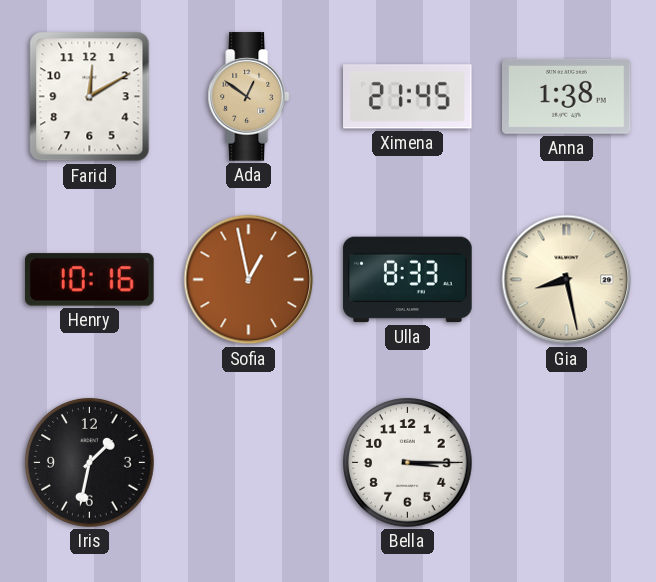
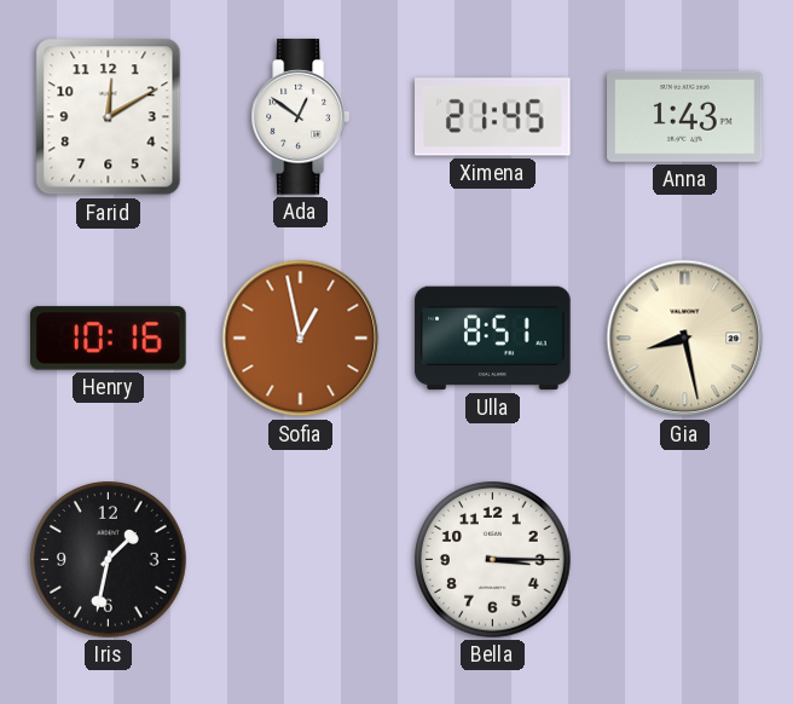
Ada dial: champagne -> white (300, 117)
Anna: 1:38 -> 1:43 (685, 116)
Ulla: 8:33 -> 8:51 (493, 339)
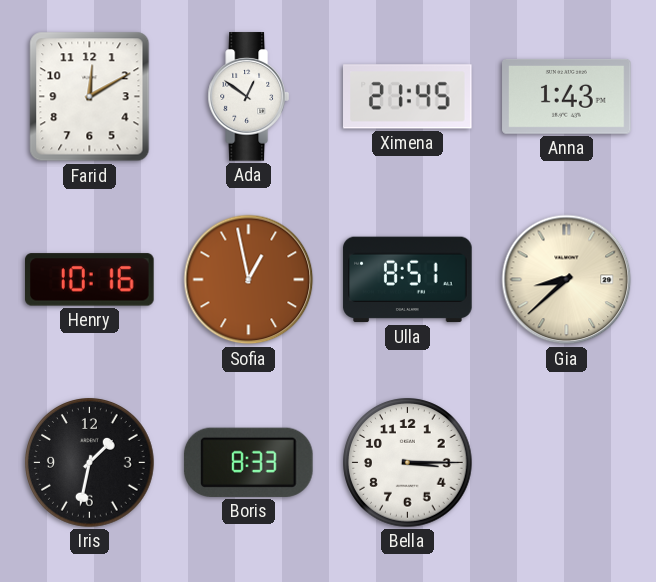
Gia: 8:28 -> 8:38 (567, 280)
Boris: none -> 8:33 (248, 462)
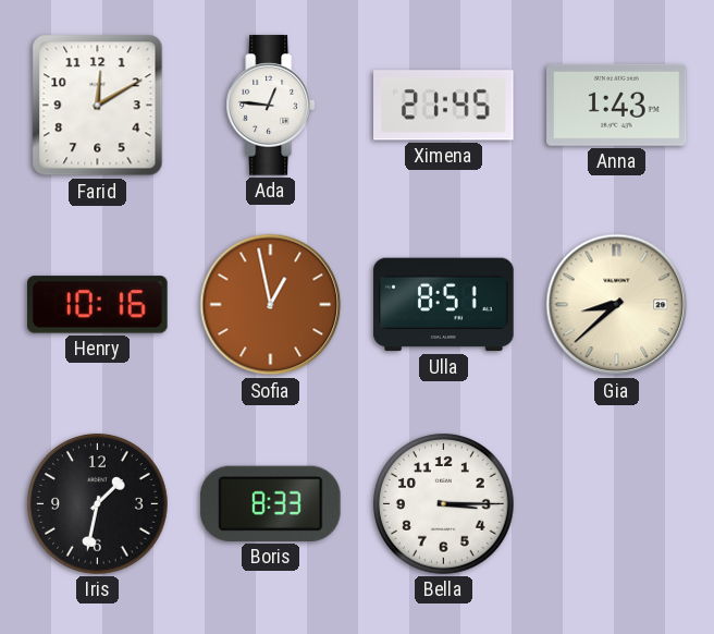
Ada: 12:51 -> 12:46 (270, 106)
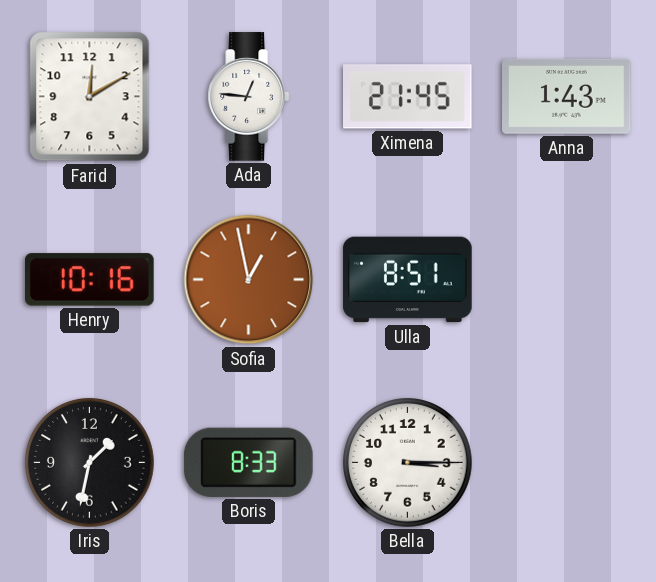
Gia: 8:38 -> none (617, 305)
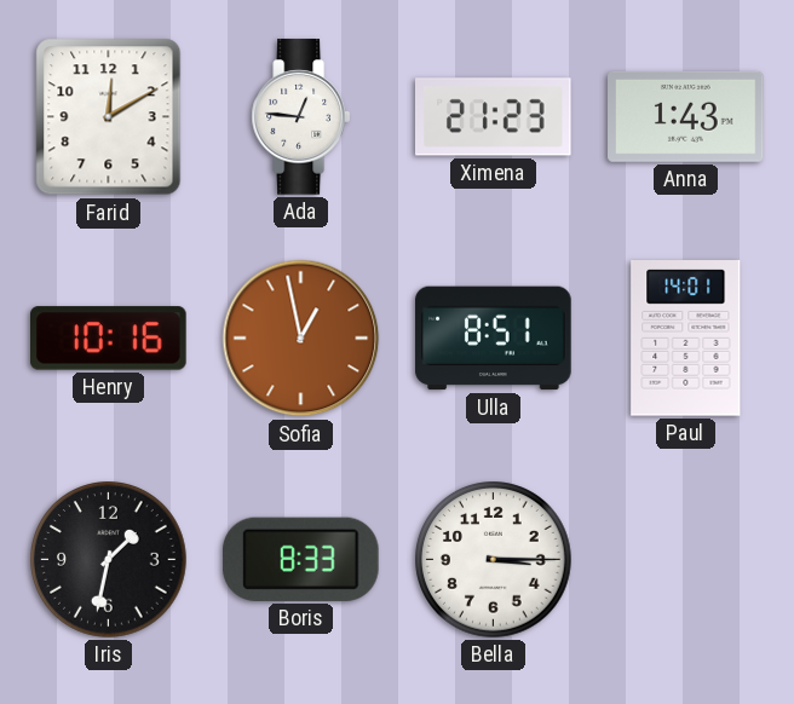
Ximena: 21:45 -> 21:23 (494, 117)
Paul: none -> 14:01 (686, 339)
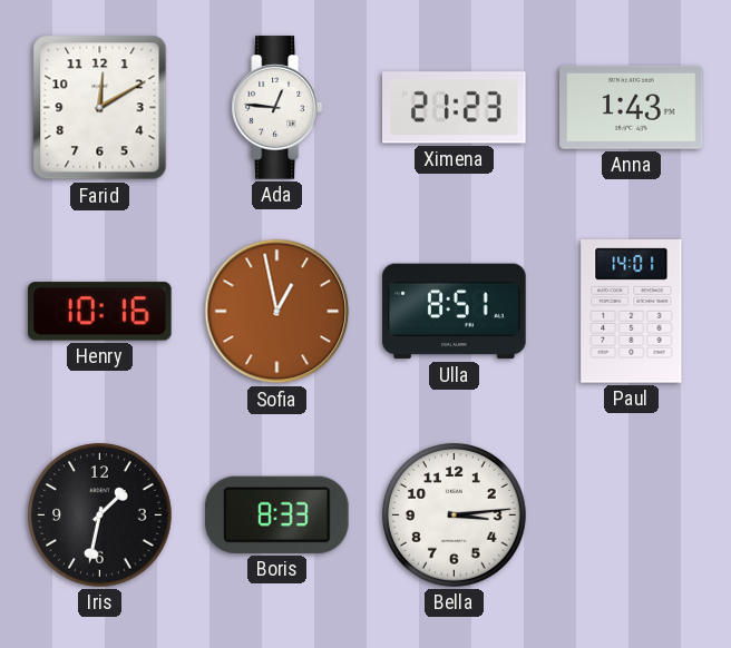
Bella: 3:15 -> 3:14 (455, 516)
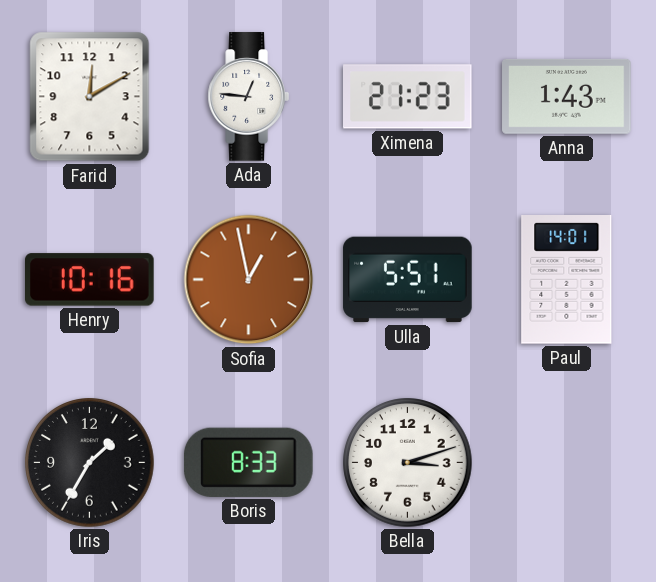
Ulla: 8:51 -> 5:51 (408, 280)
Iris: 1:32 -> 1:35 (90, 463)
Bella: 3:14 -> 3:12 (408, 463)
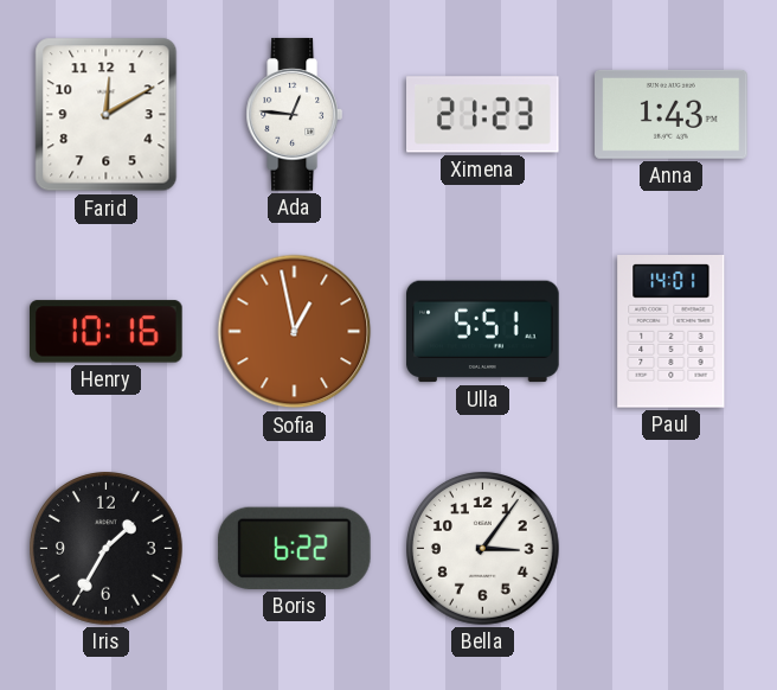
Boris: 8:33 -> 6:22 (294, 548)
Bella: 3:12 -> 3:06 (483, 549)
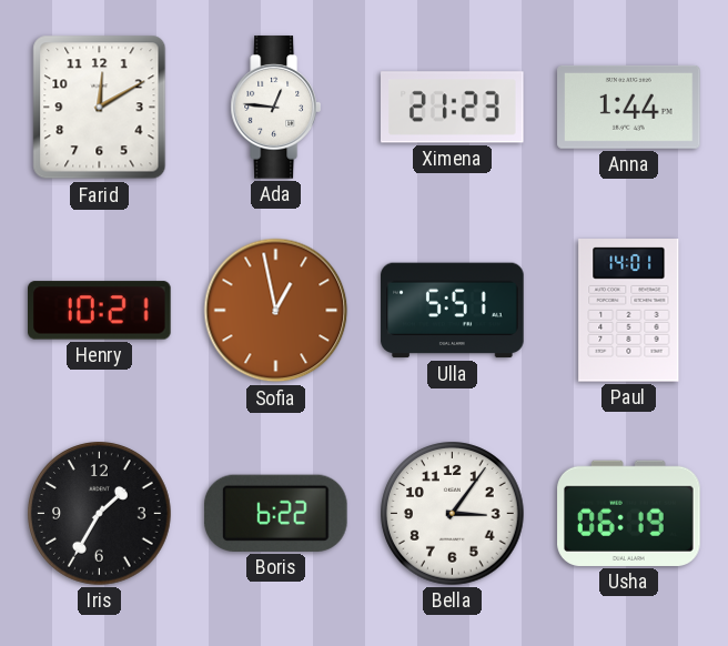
Anna: 1:43 -> 1:44 (629, 107)
Henry: 10:16 -> 10:21 (100, 311)
Usha: none -> 06:19 (629, 513)
